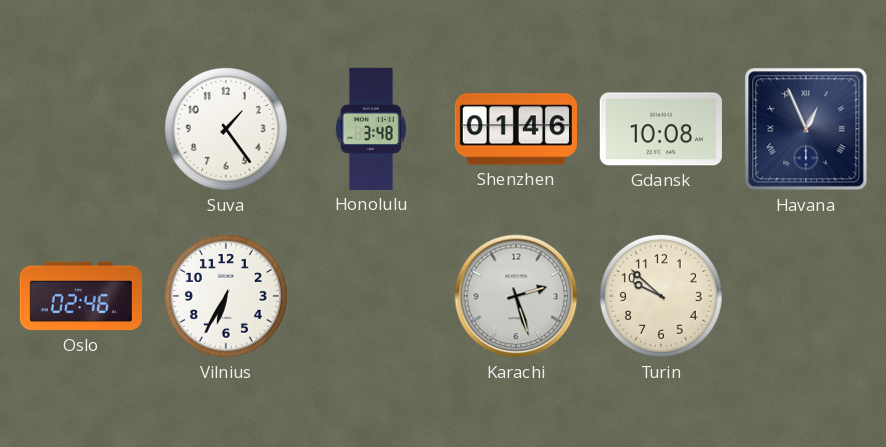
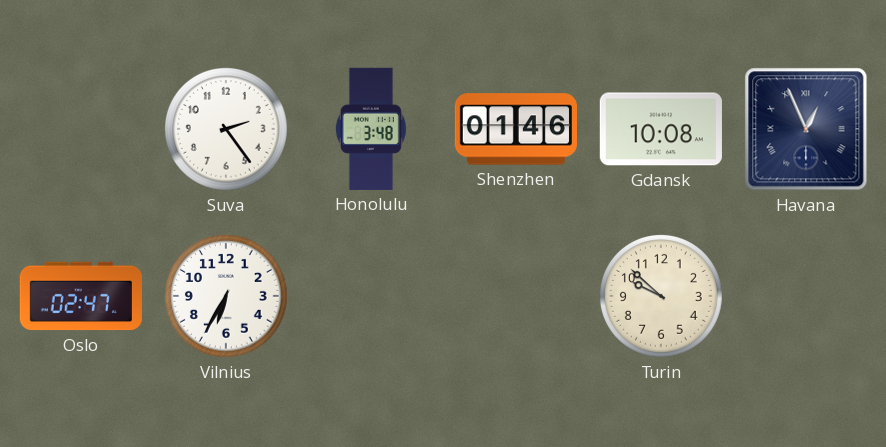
Suva: 1:24 -> 2:24 (226, 129)
Oslo: 02:46 -> 02:47 (81, 296)
Karachi: 2:27 -> none (516, 296)
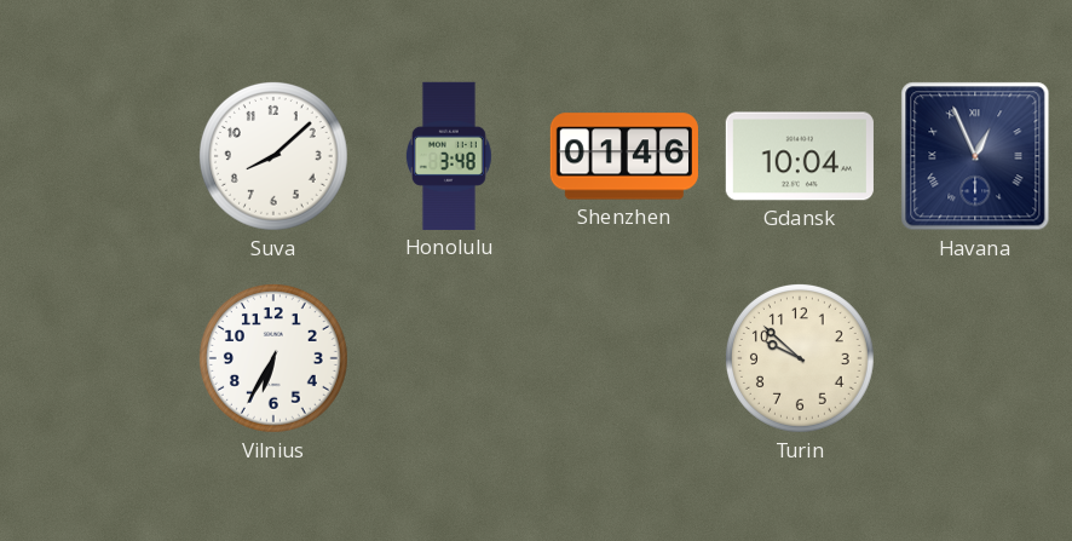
Suva: 2:24 -> 8:08 (273, 156)
Gdansk: 10:08 -> 10:04 (800, 156)
Oslo: 02:47 -> none (81, 296)
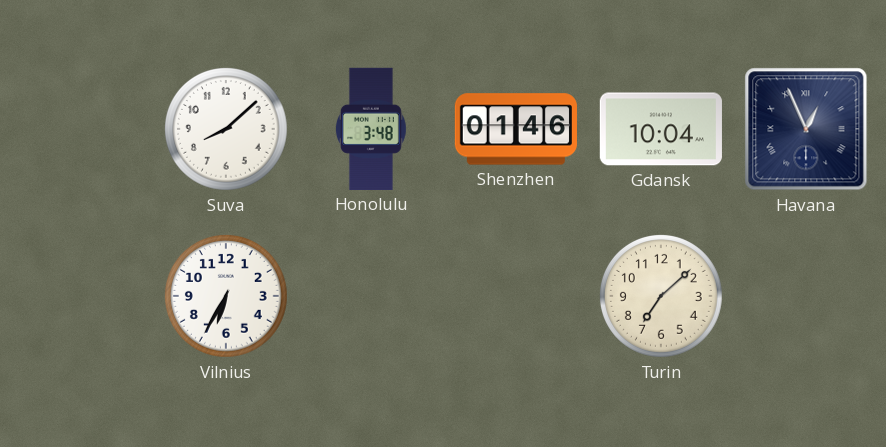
Turin: 9:52 -> 7:08 (661, 296)
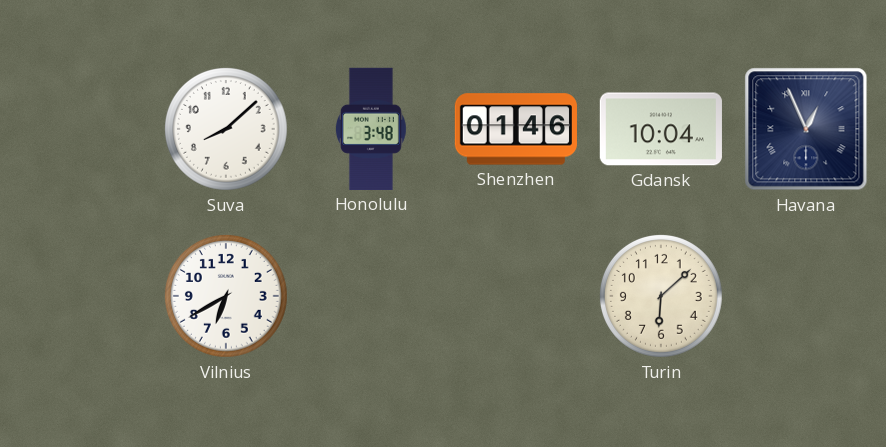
Vilnius: 6:35 -> 6:40 (226, 296)
Turin: 7:08 -> 6:08 (661, 296)
